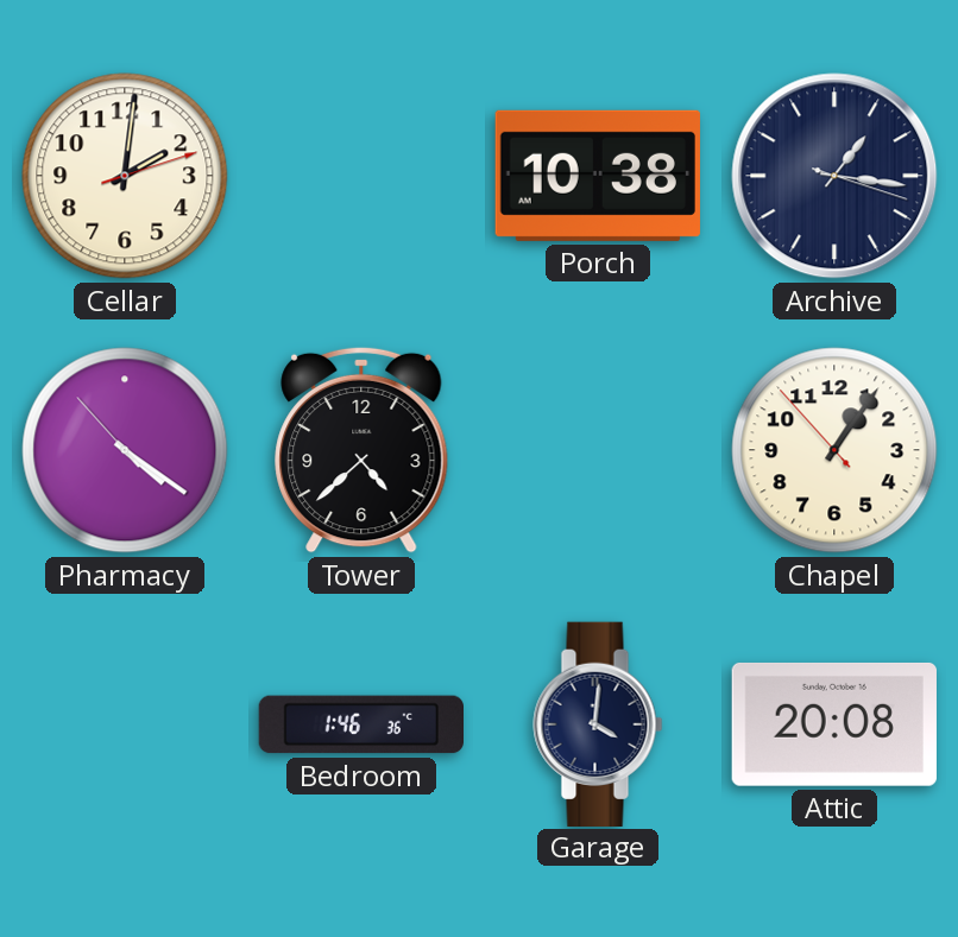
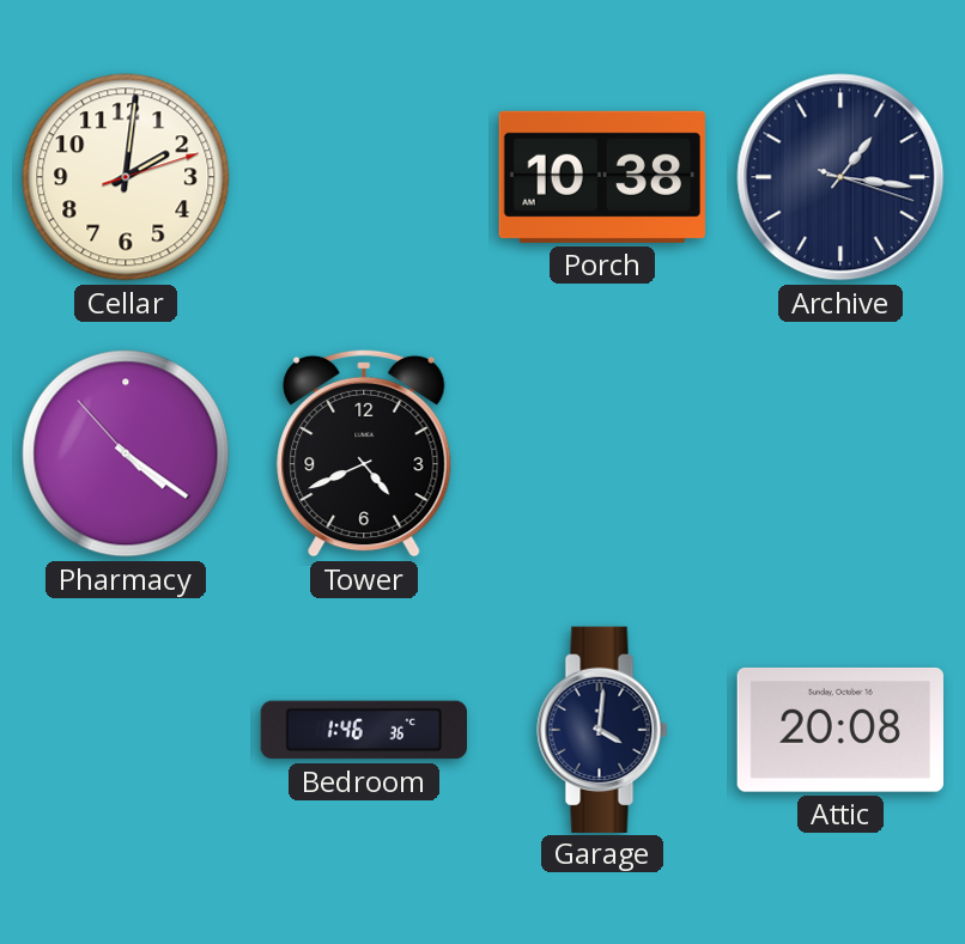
Tower: 4:38 -> 4:41 (364, 453)
Chapel: 1:05 -> none (834, 450)
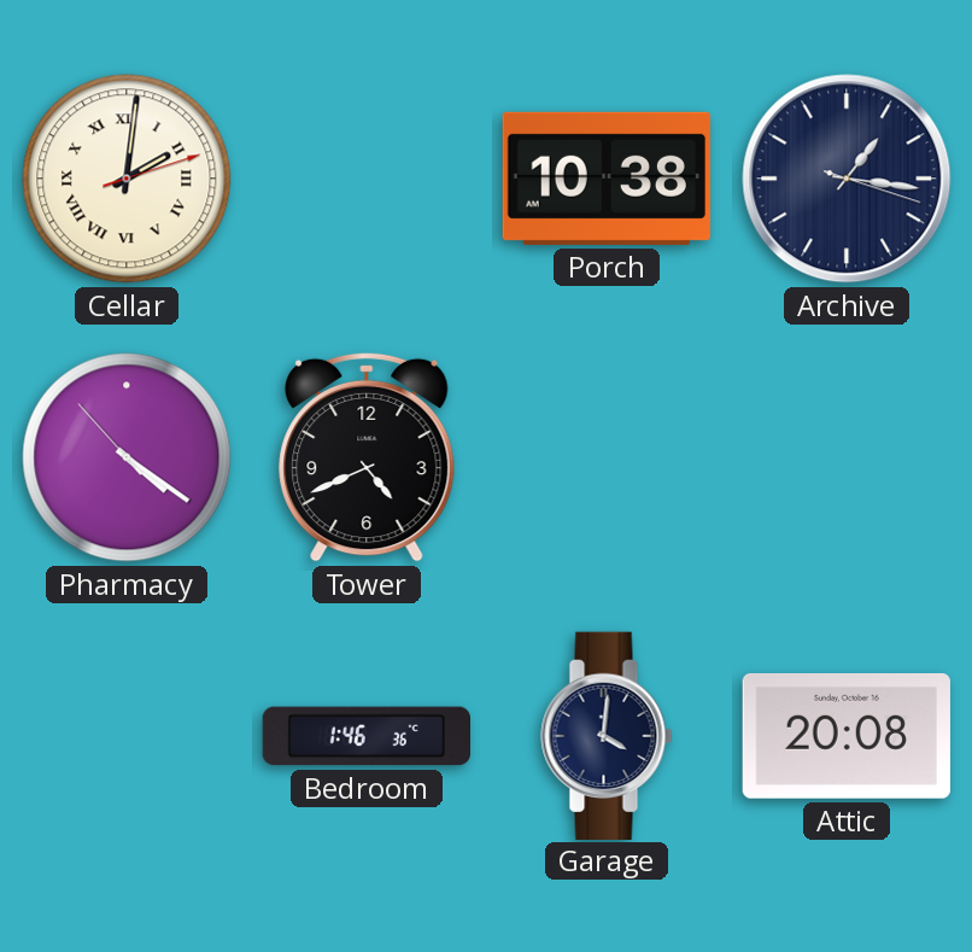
Cellar numerals: Arabic -> Roman (127, 179)
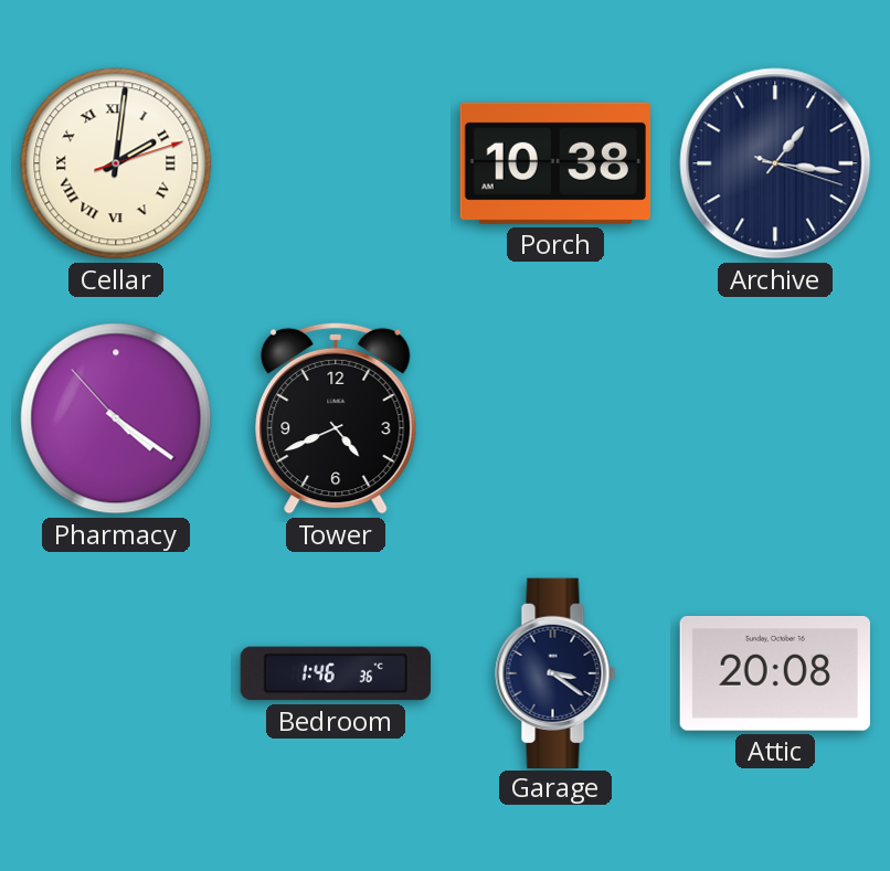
Garage: 4:01 -> 3:21 (555, 672)
